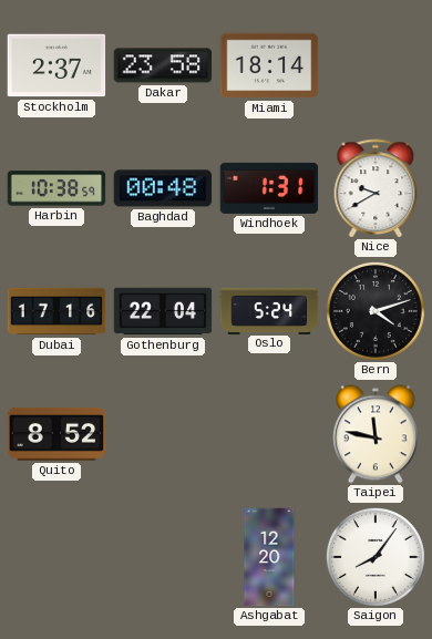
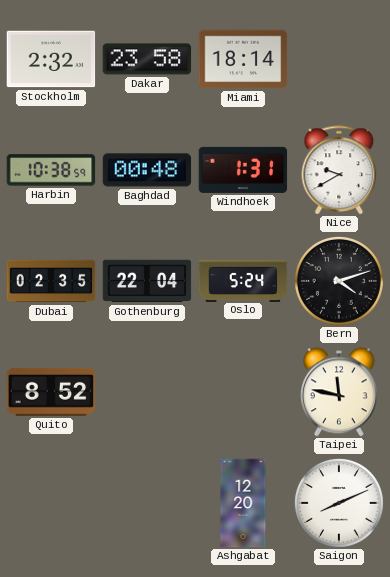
Stockholm: 2:37 -> 2:32 (51, 59)
Dubai: 17:16 -> 02:35 (51, 281)
Saigon: 8:06 -> 8:11 (339, 503)
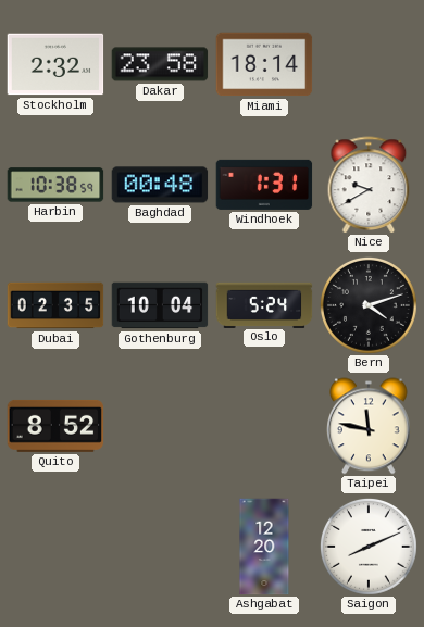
Gothenburg: 22:04 -> 10:04 (160, 305)
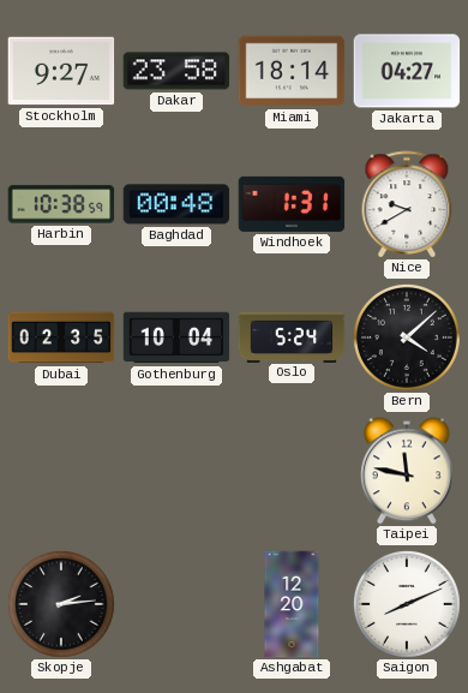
Stockholm: 2:32 -> 9:27 (61, 71)
Jakarta: none -> 04:27 (407, 71)
Bern: 4:12 -> 4:08 (407, 337)
Quito: 8:52 -> none (55, 426)
Skopje: none -> 2:14 (61, 604)
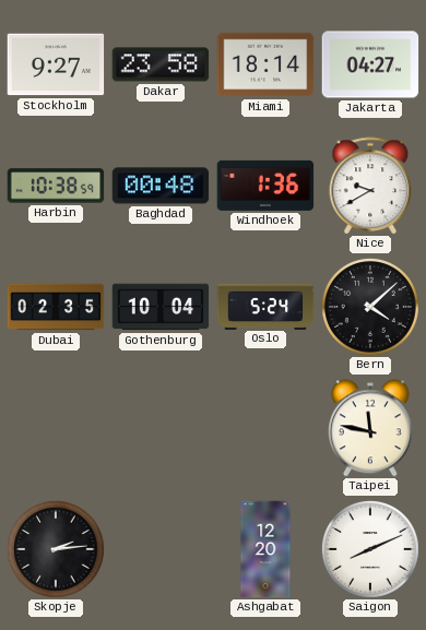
Windhoek: 1:31 -> 1:36 (265, 186)
